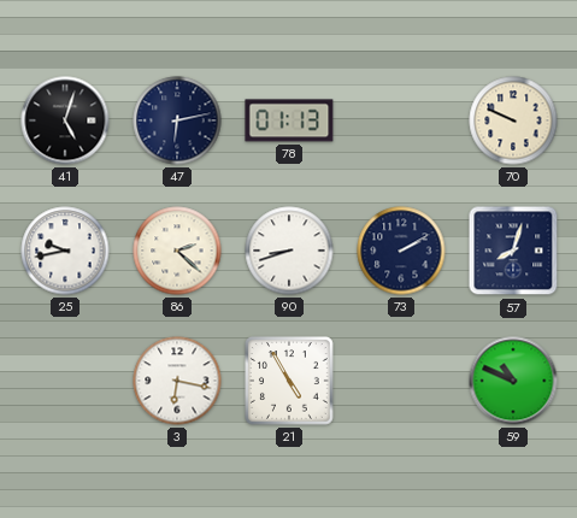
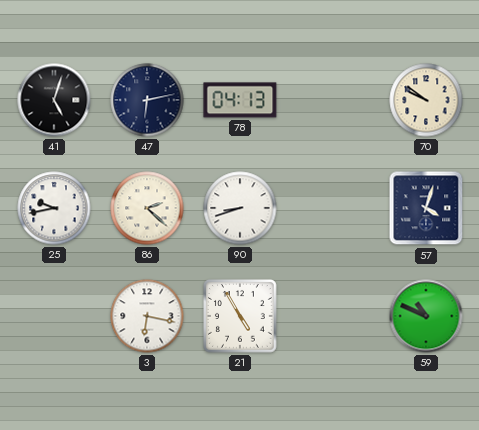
78: 01:13 -> 04:13 (240, 100)
70: 9:49 -> 9:51 (426, 100)
73: 2:10 -> none (401, 251)
57: 8:03 -> 4:03 (426, 208)
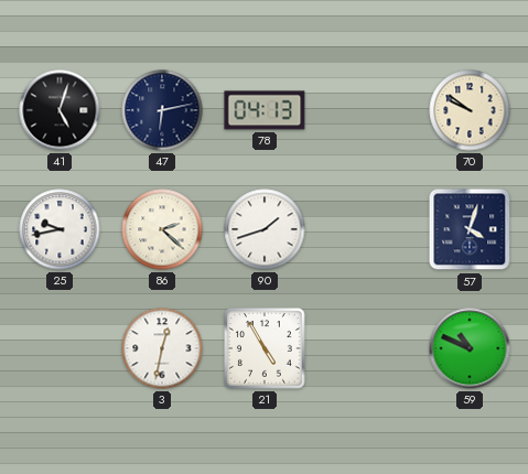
90: 8:42 -> 1:42 (265, 229)
3: 6:17 -> 12:32 (162, 348)
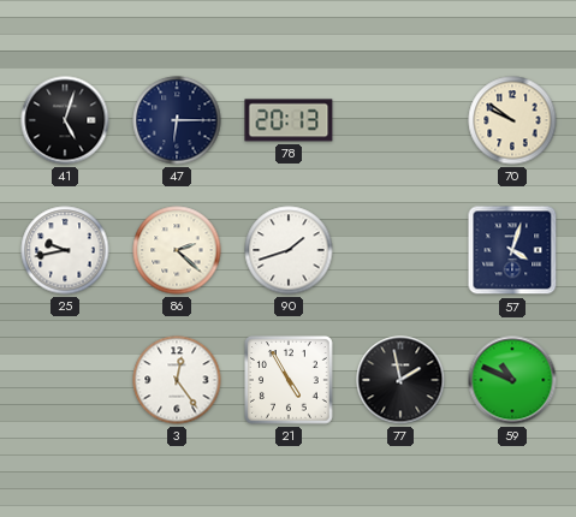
47: 6:13 -> 6:15 (177, 120)
78: 04:13 -> 20:13 (289, 120)
3: 12:32 -> 12:24 (177, 380)
77: none -> 1:58 (400, 380)
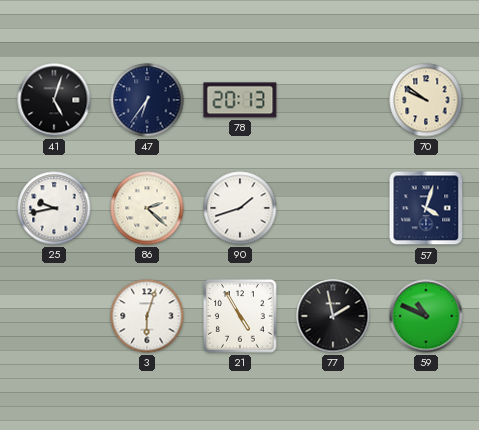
47: 6:15 -> 6:36 (147, 100)
3: 12:24 -> 6:03 (147, 316)
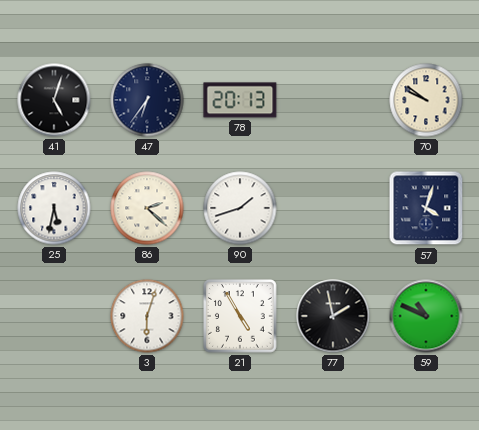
25: 9:43 -> 5:32 (54, 208)
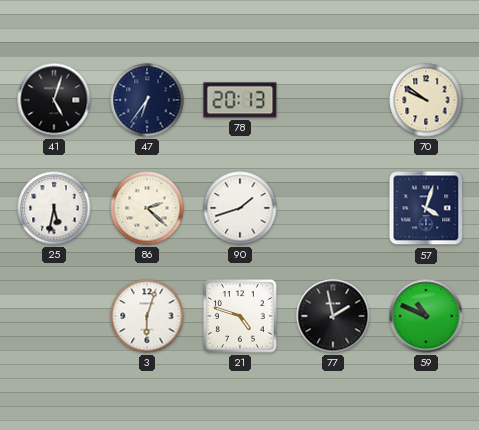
21: 4:55 -> 4:48 (241, 317)
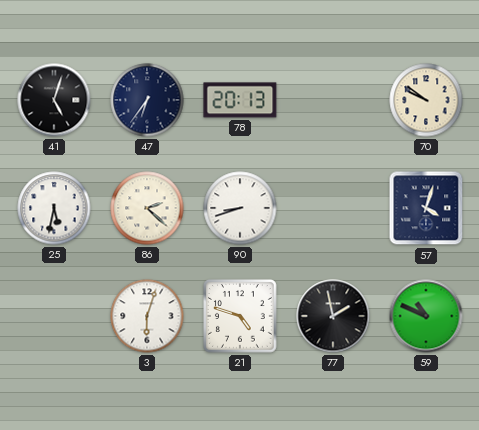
90: 1:42 -> 8:42 (240, 208)
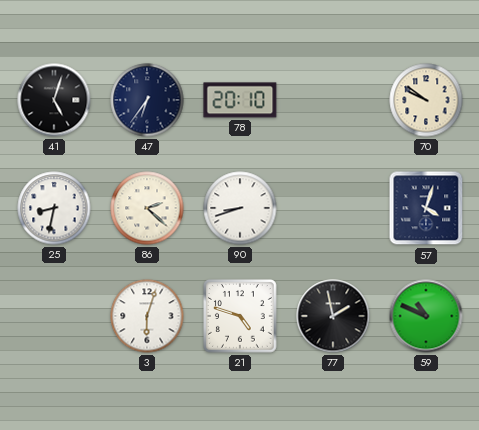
78: 20:13 -> 20:10 (240, 100)
25: 5:32 -> 8:32 (54, 208)
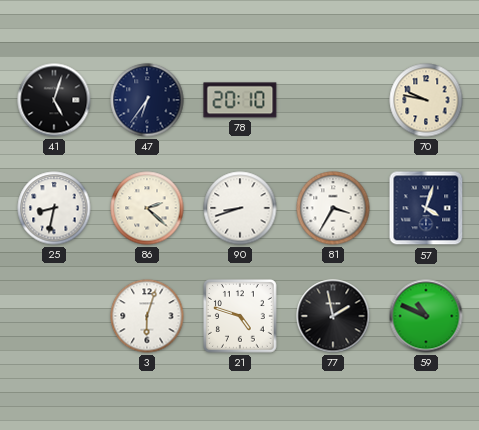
70: 9:51 -> 9:47 (426, 100)
81: none -> 3:35 (333, 208)
